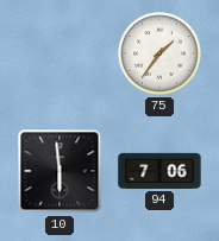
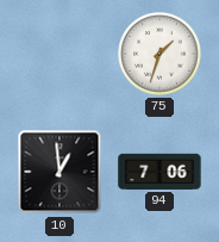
75: 1:36 -> 1:33 (159, 54)
10: 5:59 -> 12:59 (60, 172)
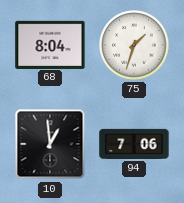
68: none -> 8:04 (50, 44)
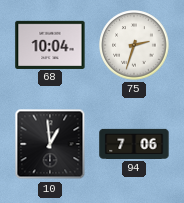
68: 8:04 -> 10:04 (50, 44)
75: 1:33 -> 2:33 (134, 45)
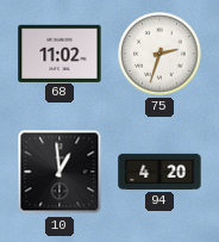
68: 10:04 -> 11:02 (60, 52)
94: 7:06 -> 4:20 (159, 172)
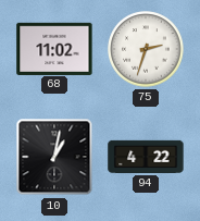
10: 12:59 -> 1:02 (54, 157)
94: 4:20 -> 4:22 (146, 157)
